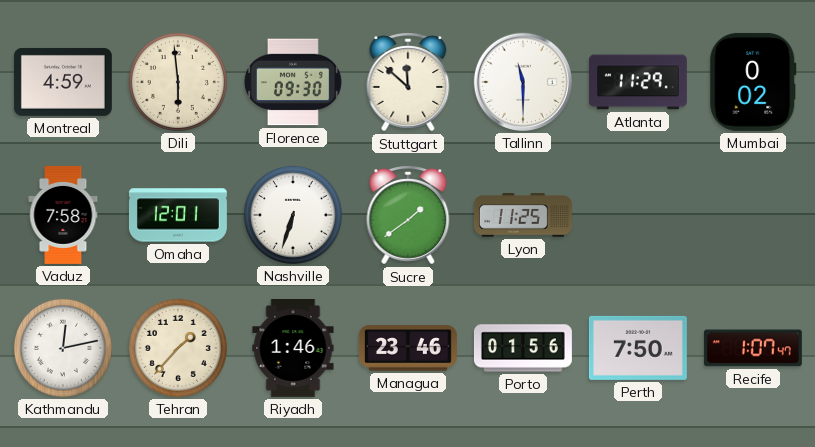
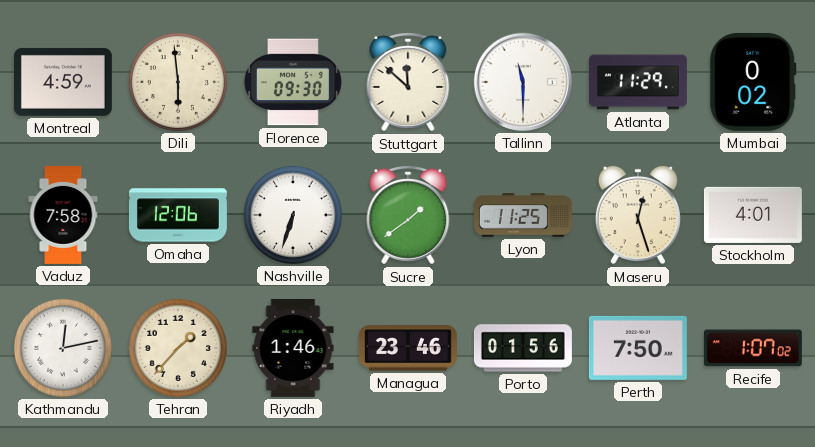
Omaha: 12:01 -> 12:06 (178, 215)
Maseru: none -> 12:27 (638, 215)
Stockholm: none -> 4:01 (753, 215)
Recife: 1:07:47 -> 1:07:02 (753, 348)
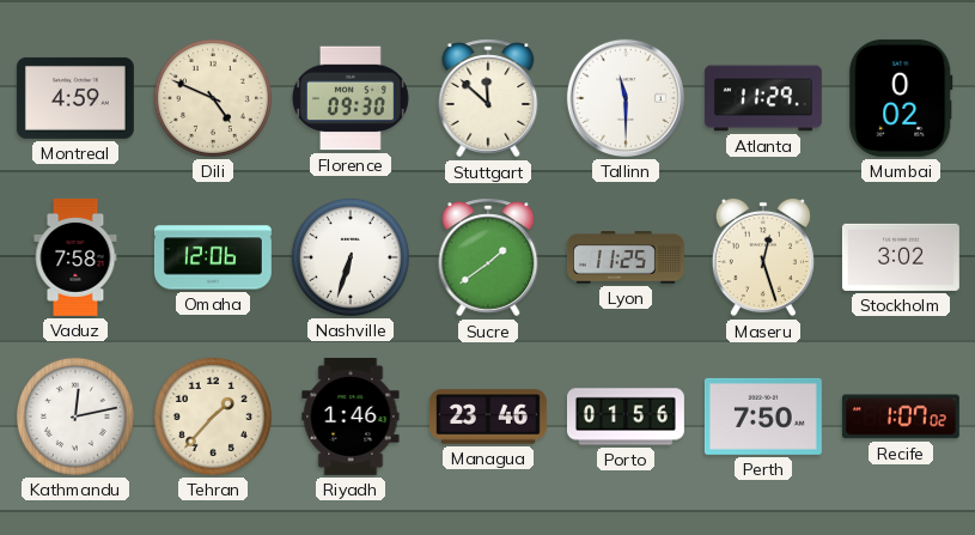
Dili: 5:59 -> 4:49 (213, 98)
Stockholm: 4:01 -> 3:02 (901, 257)
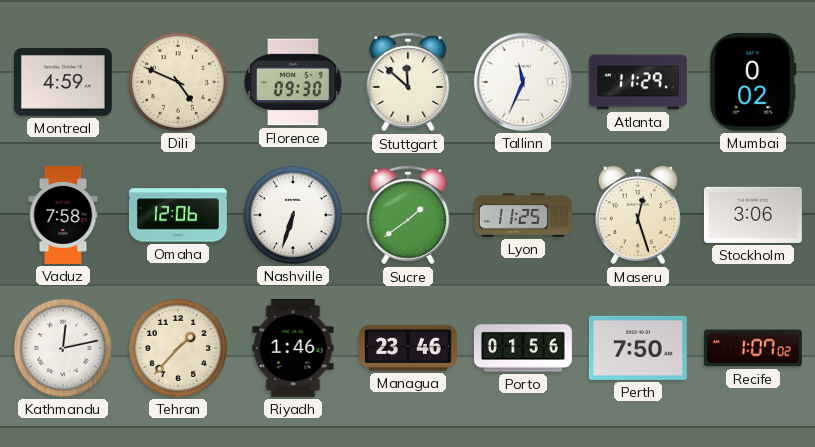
Tallinn: 11:30 -> 11:34 (523, 82)
Stockholm: 3:02 -> 3:06 (753, 215)
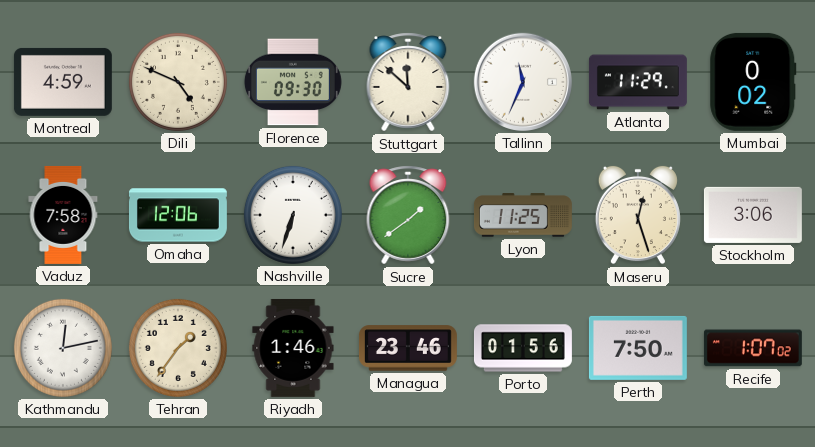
Tehran: 1:37 -> 1:36 (178, 348)
